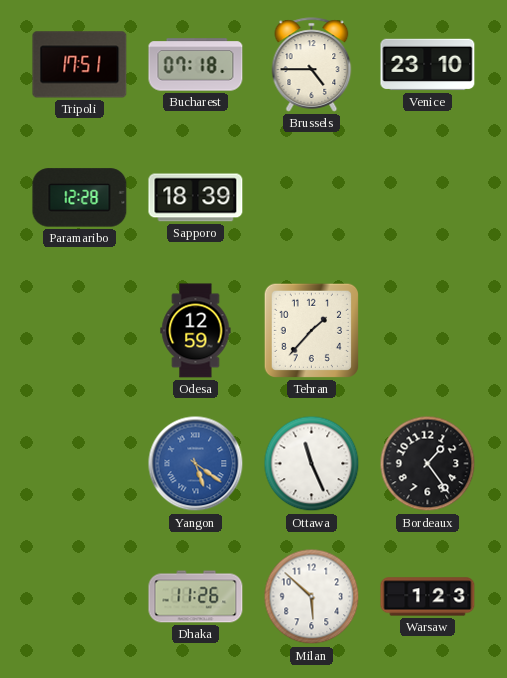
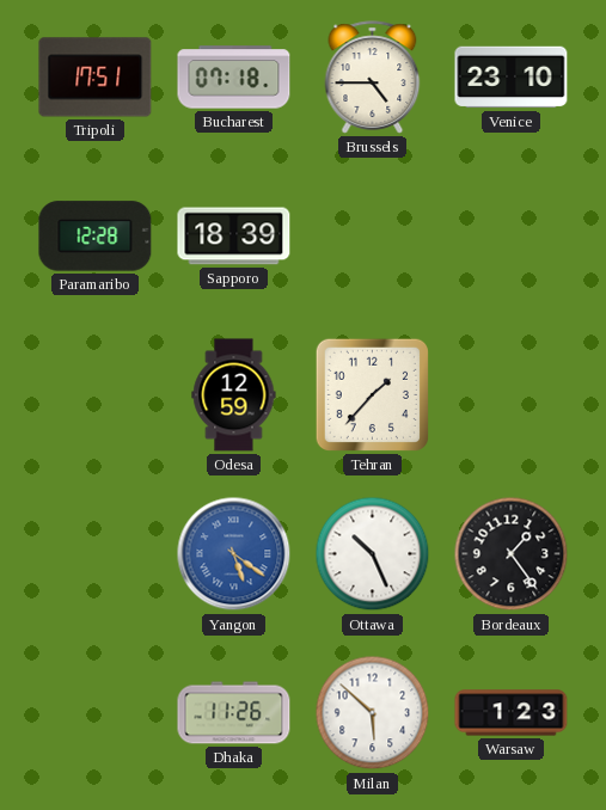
Ottawa: 11:26 -> 10:26 (373, 554)
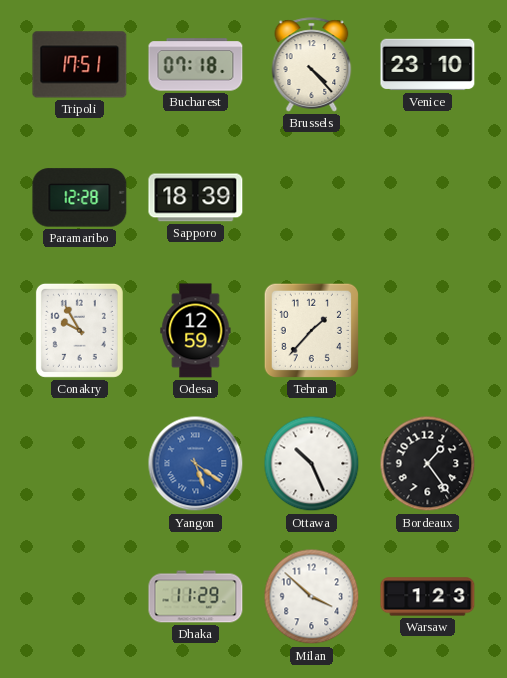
Brussels: 4:45 -> 4:23 (312, 65)
Conakry: none -> 9:55 (79, 330)
Dhaka: 11:26 -> 11:29 (196, 597)
Milan: 5:52 -> 3:52 (312, 597)
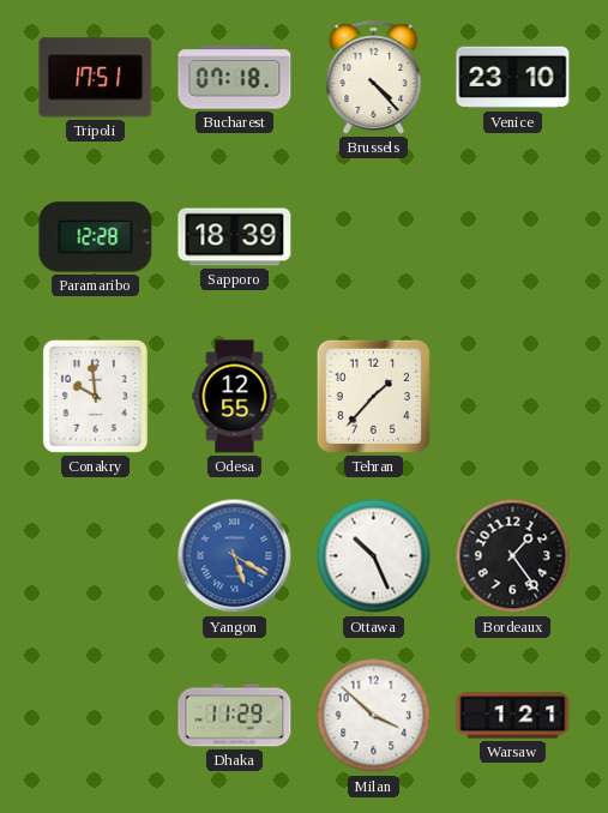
Conakry: 9:55 -> 9:59 (95, 396)
Odesa: 12:59 -> 12:55 (235, 397)
Yangon: 5:21 -> 5:20 (235, 556)
Warsaw: 1:23 -> 1:21 (513, 716)
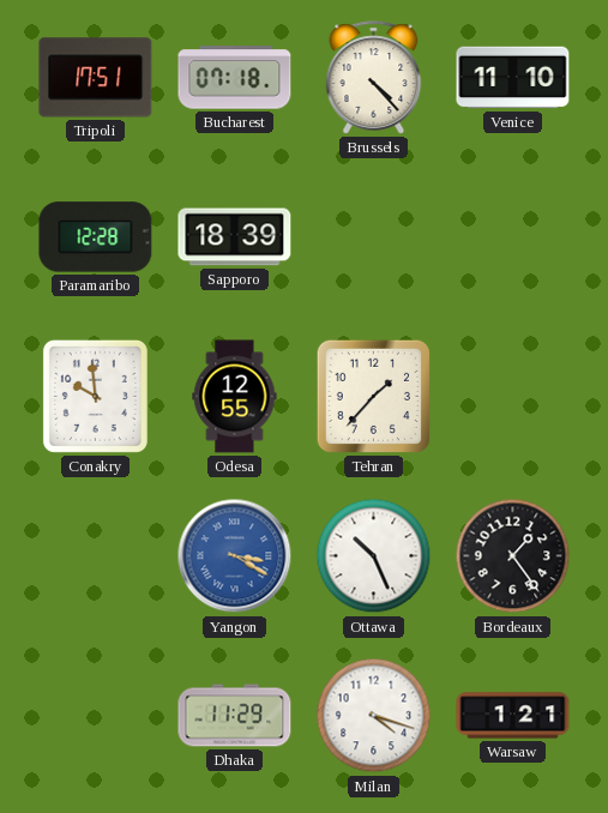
Venice: 23:10 -> 11:10 (513, 78)
Yangon: 5:20 -> 3:20 (235, 556)
Milan: 3:52 -> 4:18 (374, 716)
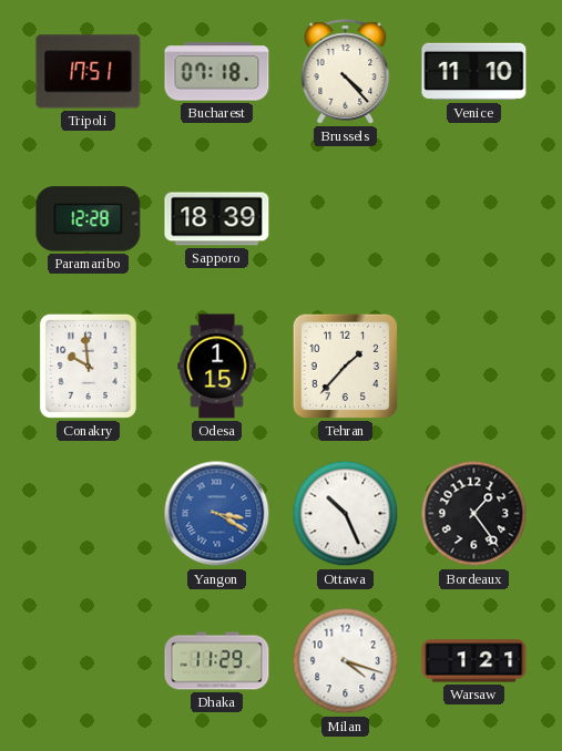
Odesa: 12:55 -> 1:15 (217, 367)
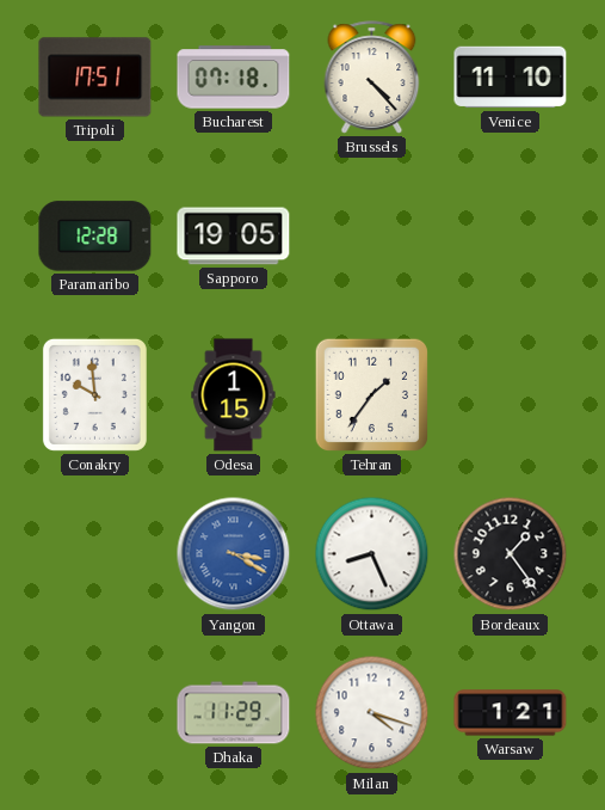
Sapporo: 18:39 -> 19:05 (234, 237)
Tehran: 1:37 -> 1:36 (371, 394)
Ottawa: 10:26 -> 8:26 (372, 554)
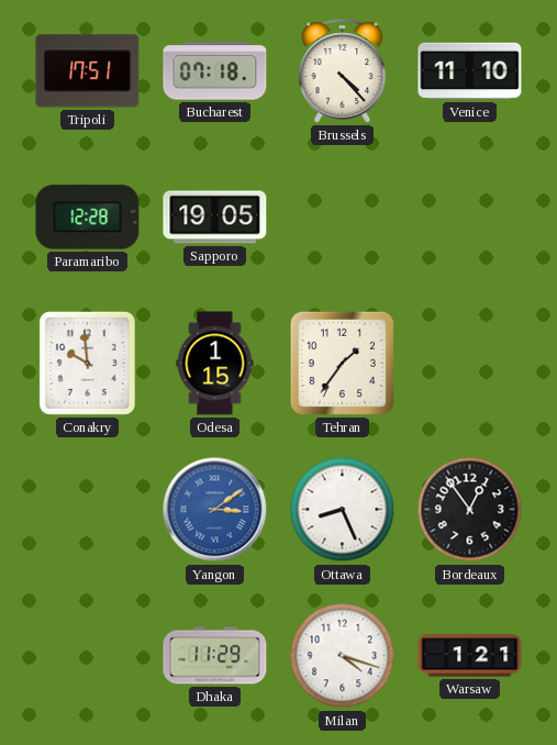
Yangon: 3:20 -> 3:09 (215, 510)
Bordeaux: 1:24 -> 12:54 (470, 510)
